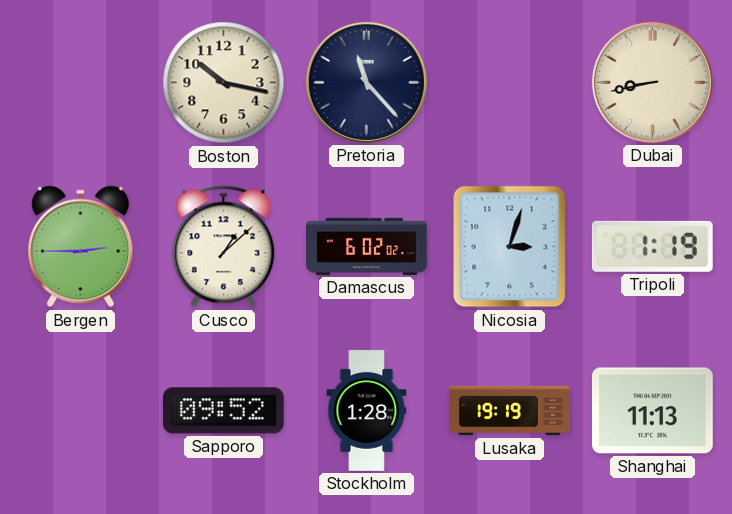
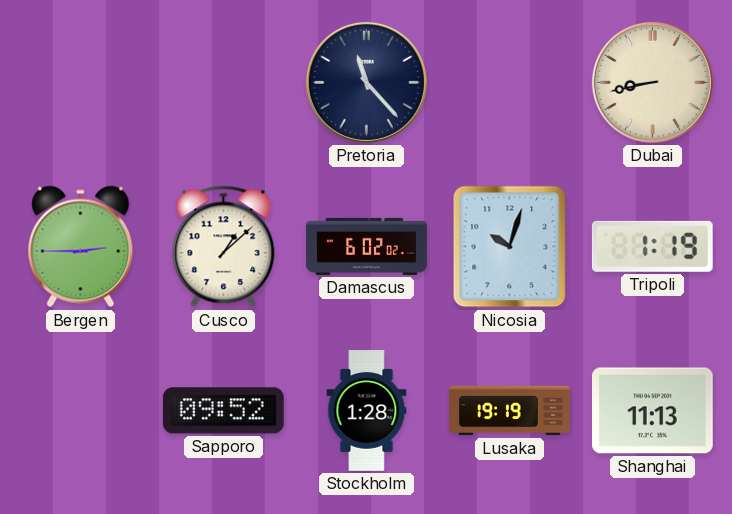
Boston: 10:17 -> none (224, 83)
Nicosia: 3:03 -> 10:03 (510, 247)
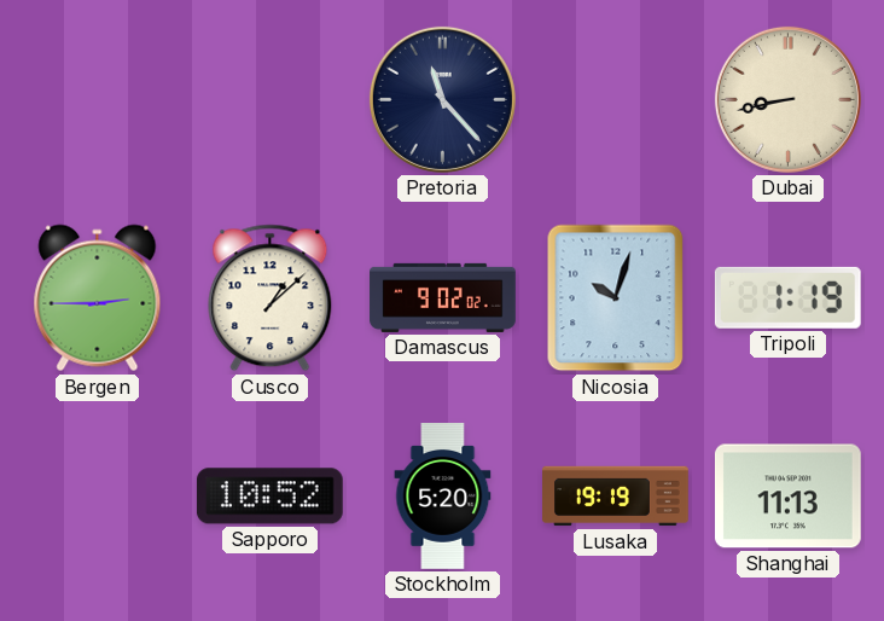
Damascus: 6:02 -> 9:02 (443, 297)
Sapporo: 09:52 -> 10:52 (269, 497)
Stockholm: 1:28 -> 5:20 (443, 497)
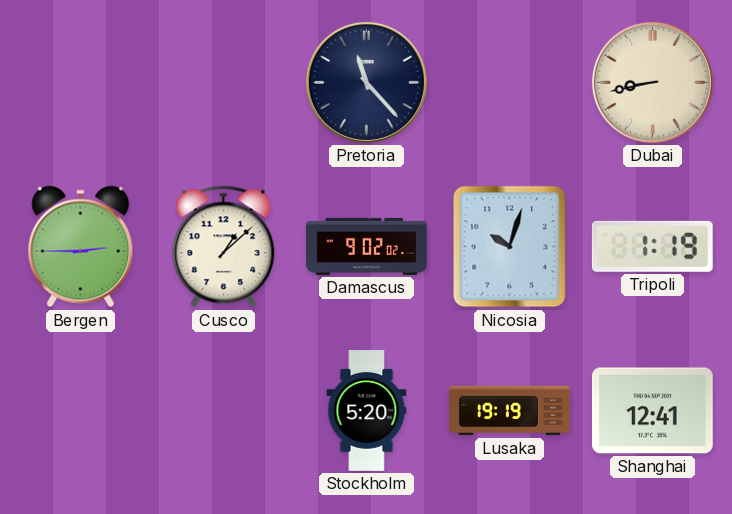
Sapporo: 10:52 -> none (269, 497)
Shanghai: 11:13 -> 12:41 (652, 411)
